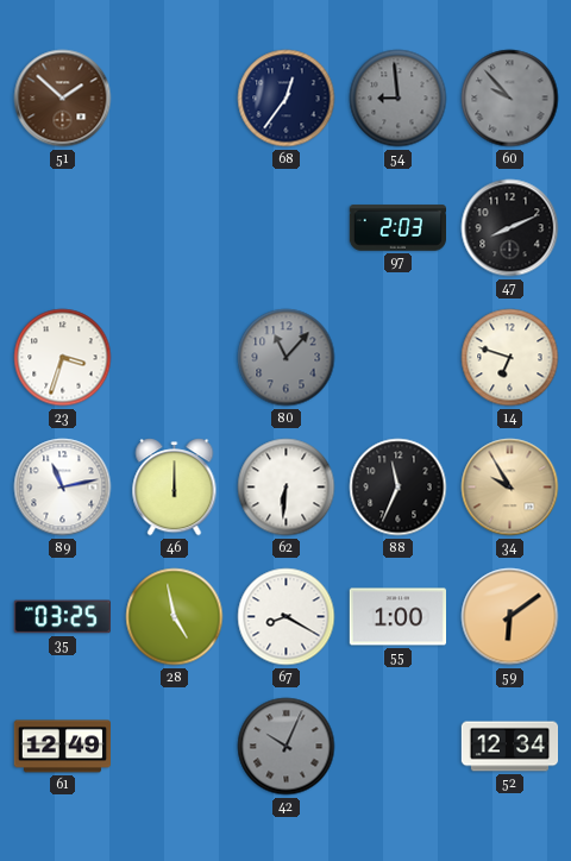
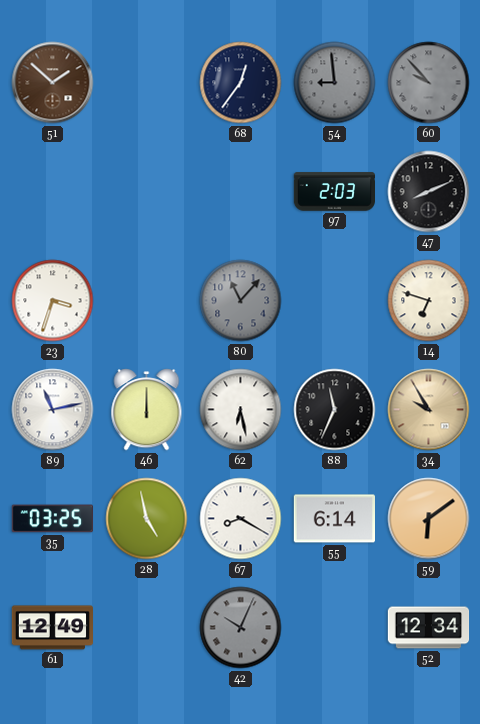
62: 6:31 -> 6:28 (241, 410)
55: 1:00 -> 6:14 (334, 519)
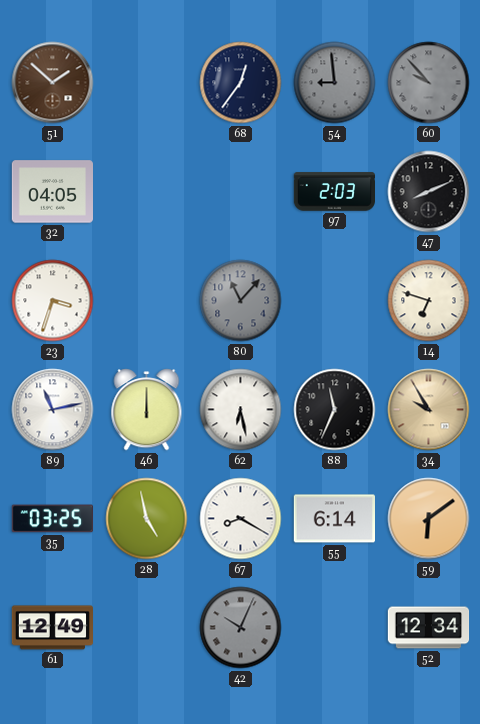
32: none -> 04:05 (52, 192)
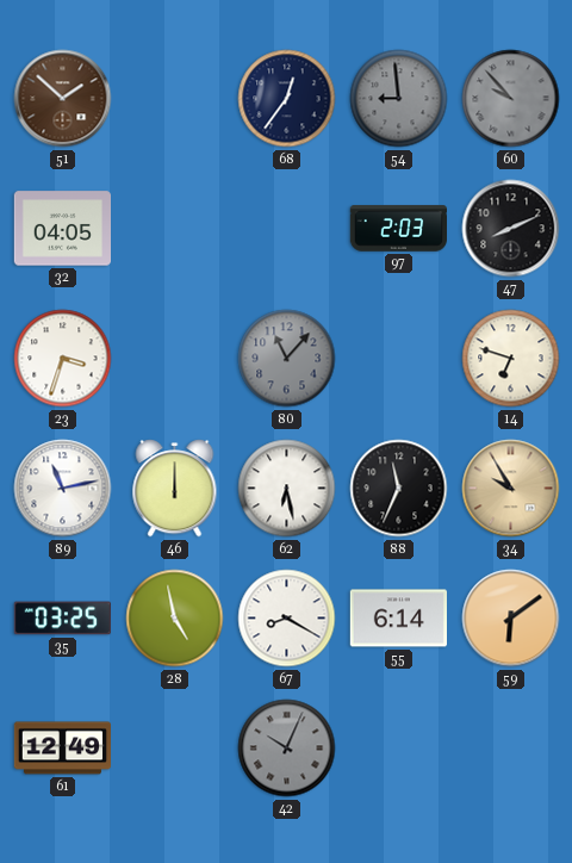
52: 12:34 -> none (429, 628)
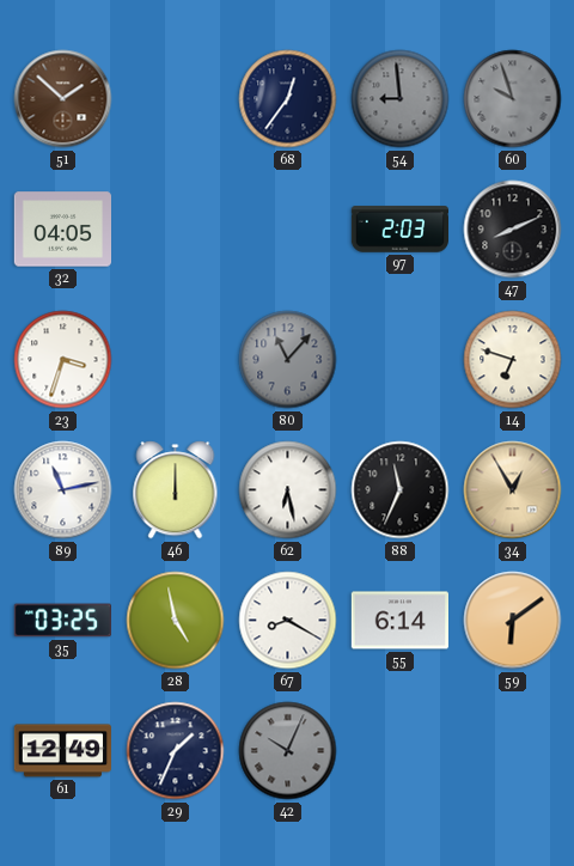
60: 9:53 -> 9:57 (513, 99)
34: 9:55 -> 12:55 (513, 490)
29: none -> 1:34 (176, 751)
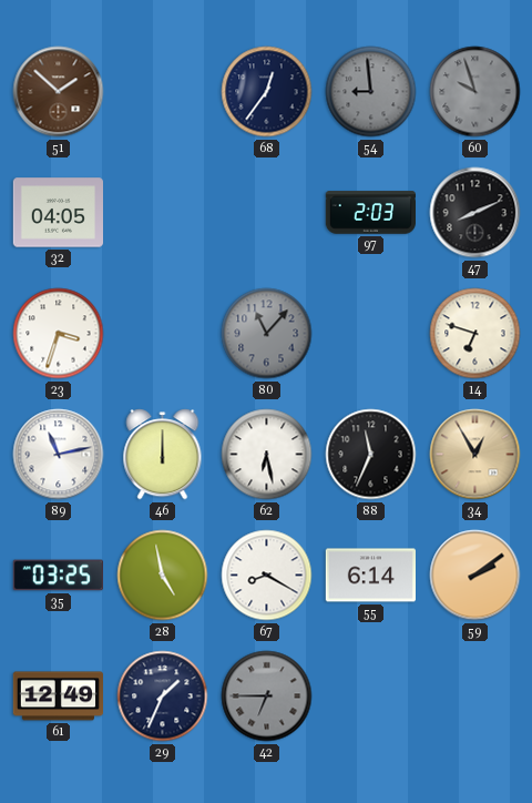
59: 6:09 -> 2:09 (475, 576)
42: 10:04 -> 6:45 (267, 697)
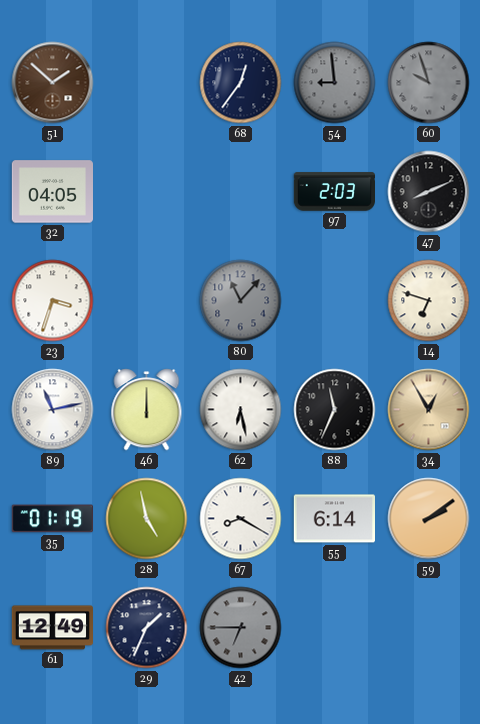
35: 03:25 -> 01:19 (52, 519)
